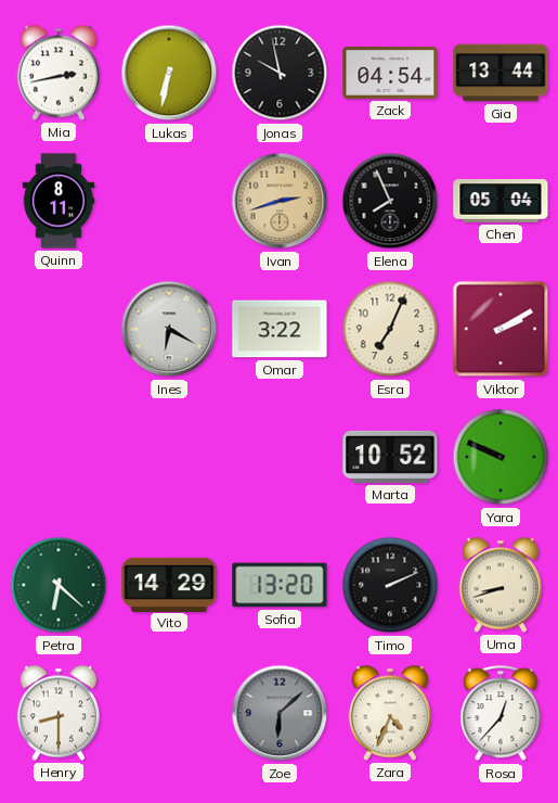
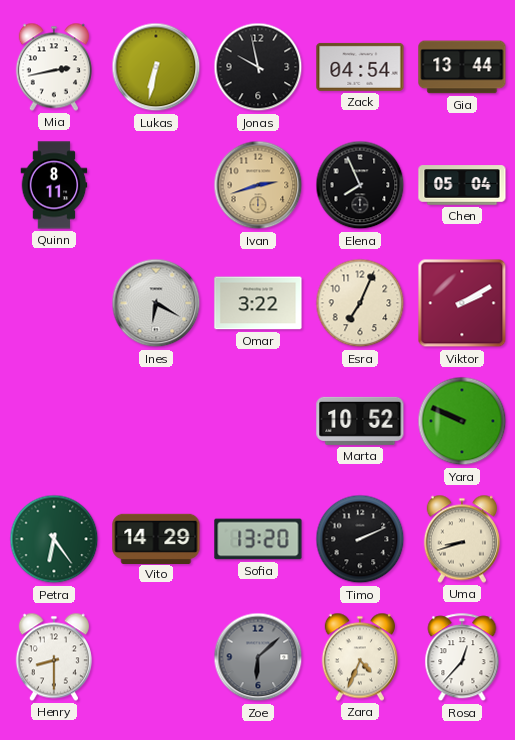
Petra: 6:22 -> 6:24 (54, 539)
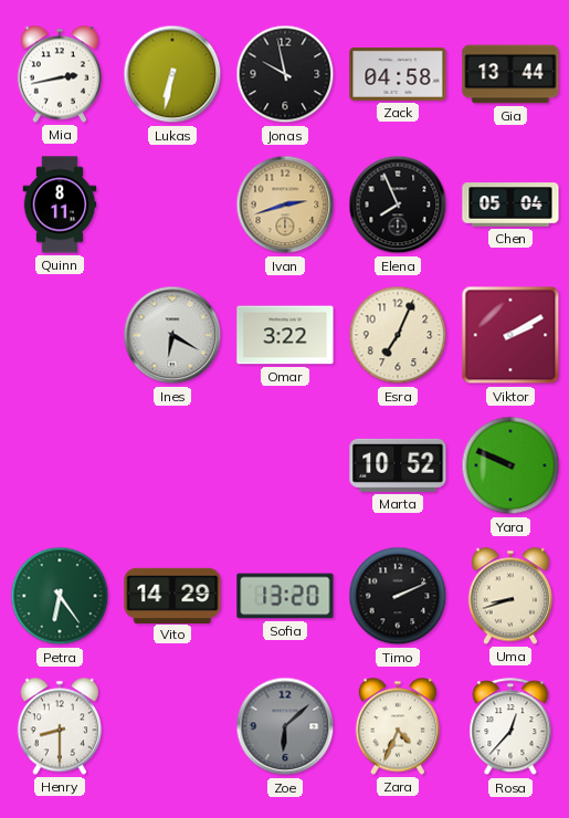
Zack: 04:54 -> 04:58 (398, 74)
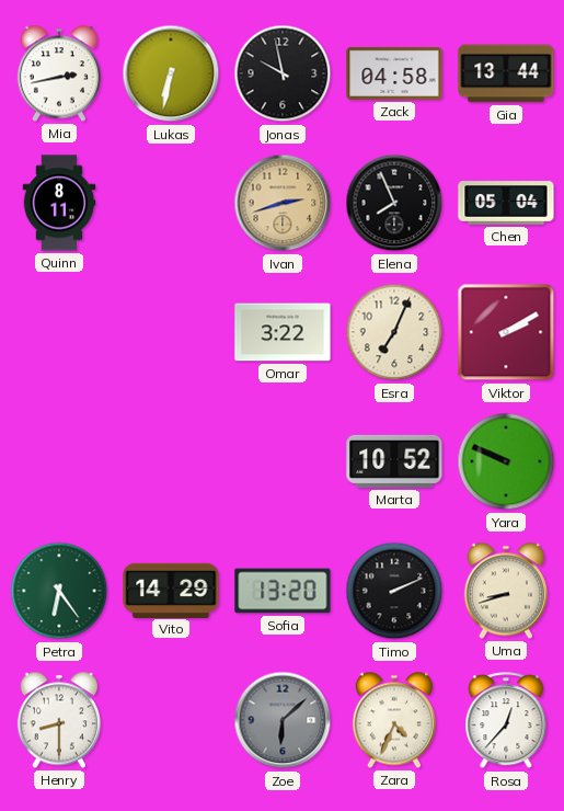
Ines: 6:20 -> none (172, 335)
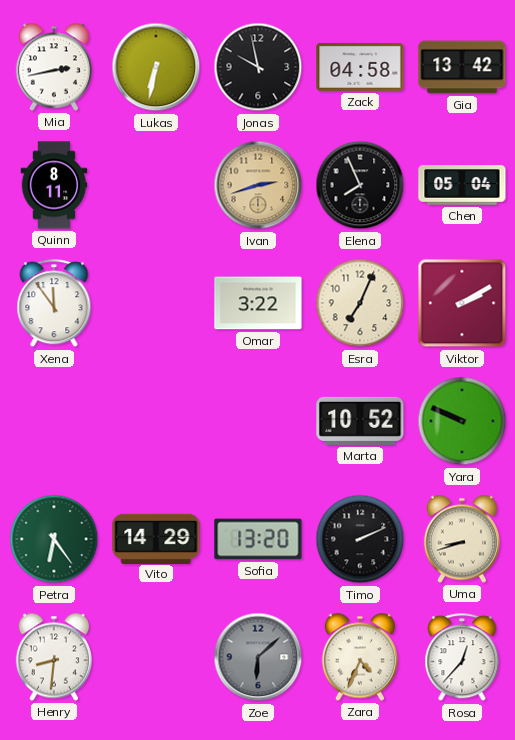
Gia: 13:44 -> 13:42 (462, 67)
Xena: none -> 11:54 (54, 304)
Henry: 8:30 -> 8:31 (54, 657)
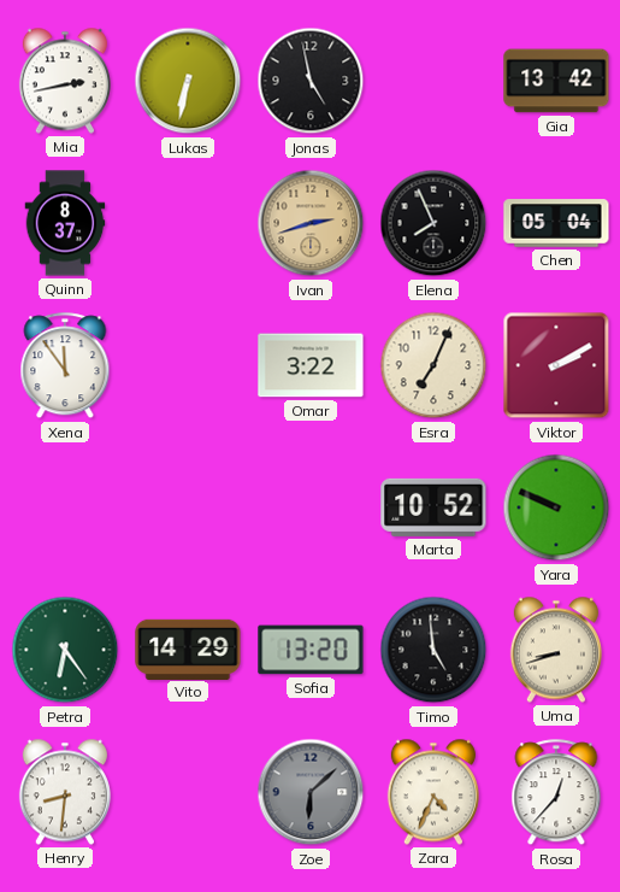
Jonas: 9:58 -> 4:58 (311, 81)
Zack: 04:58 -> none (360, 67)
Quinn: 8:11 -> 8:37 (65, 223)
Timo: 2:11 -> 4:59 (433, 650)
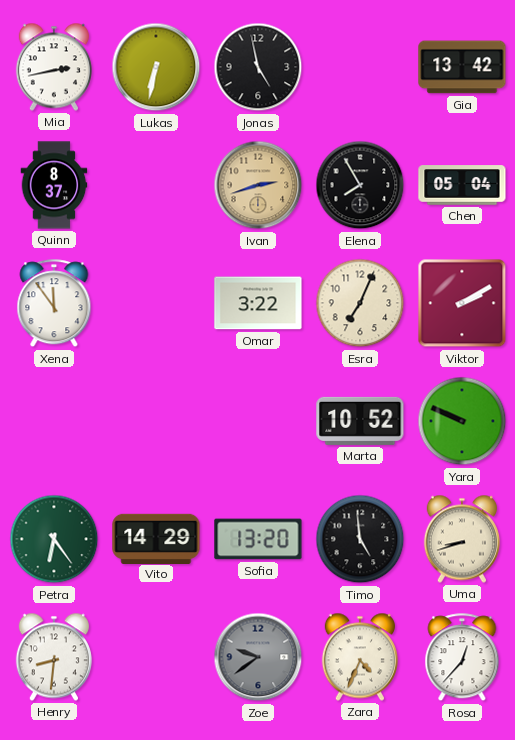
Elena: 7:56 -> 7:55 (360, 185)
Zoe: 6:08 -> 9:39 (258, 657)
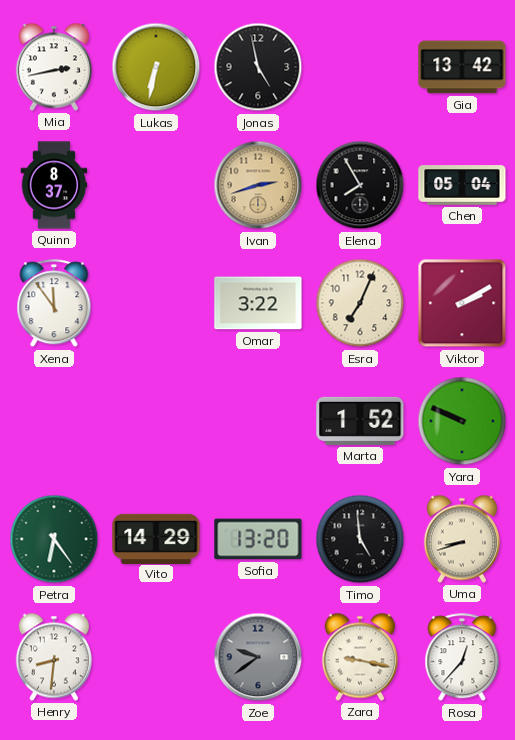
Marta: 10:52 -> 1:52 (360, 421)
Zara: 4:34 -> 9:17 (360, 657)
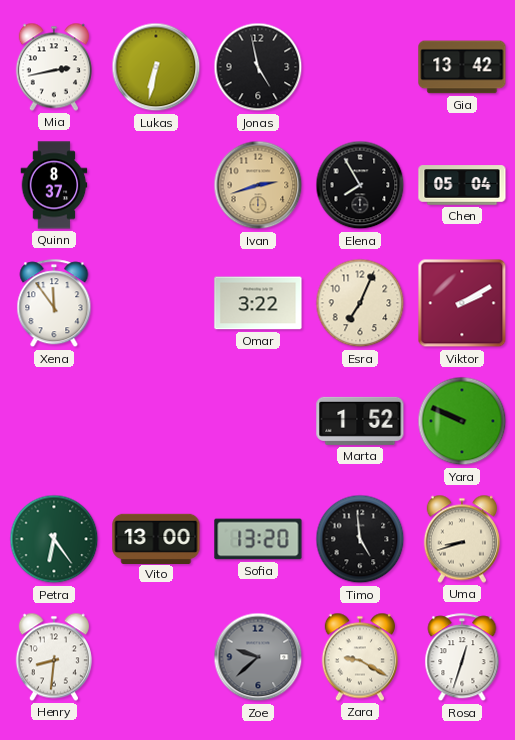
Vito: 14:29 -> 13:00 (156, 538)
Zoe: 9:39 -> 9:38 (258, 657)
Zara: 9:17 -> 9:20 (360, 657)
Rosa: 12:37 -> 12:33 (462, 658)
